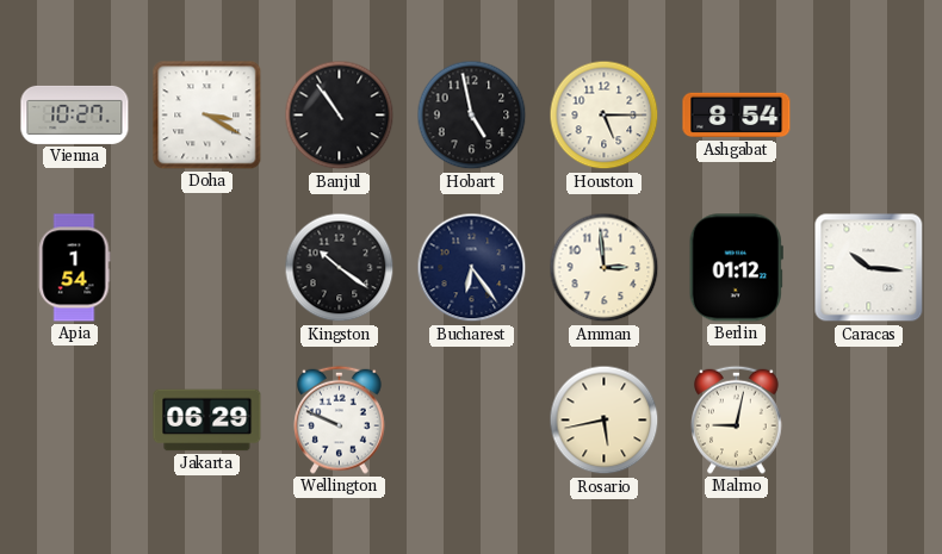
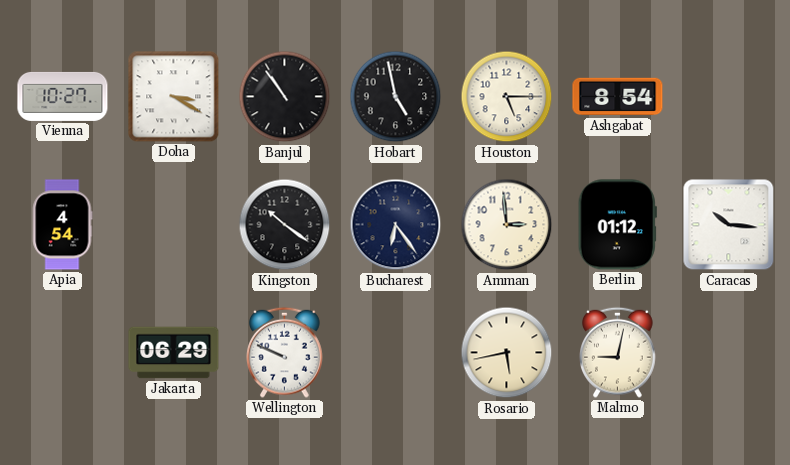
Apia: 1:54 -> 4:54 (63, 225)
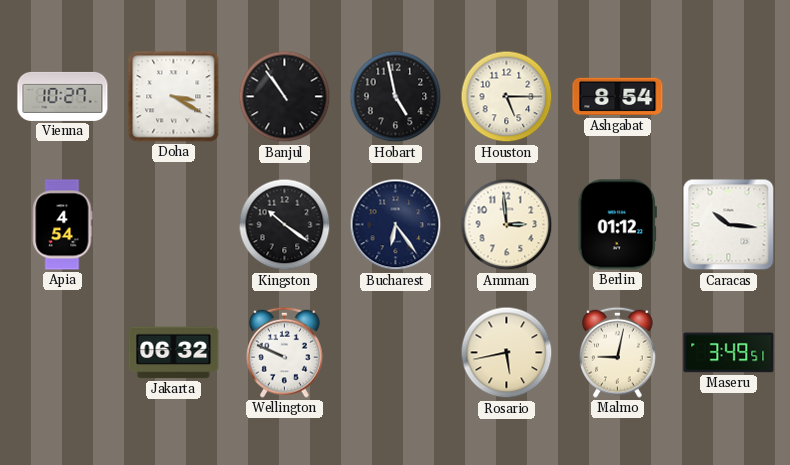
Jakarta: 06:29 -> 06:32 (174, 353)
Maseru: none -> 3:49 (729, 353)
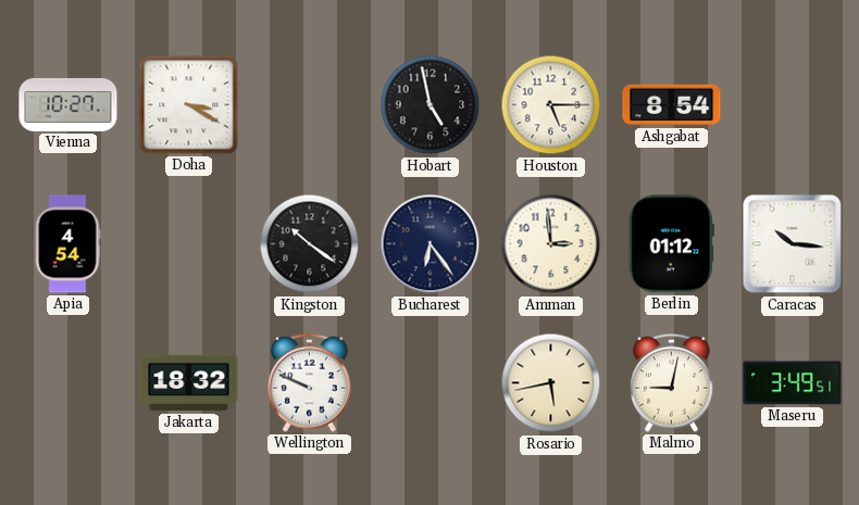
Banjul: 10:54 -> none (285, 97)
Jakarta: 06:32 -> 18:32 (189, 383)
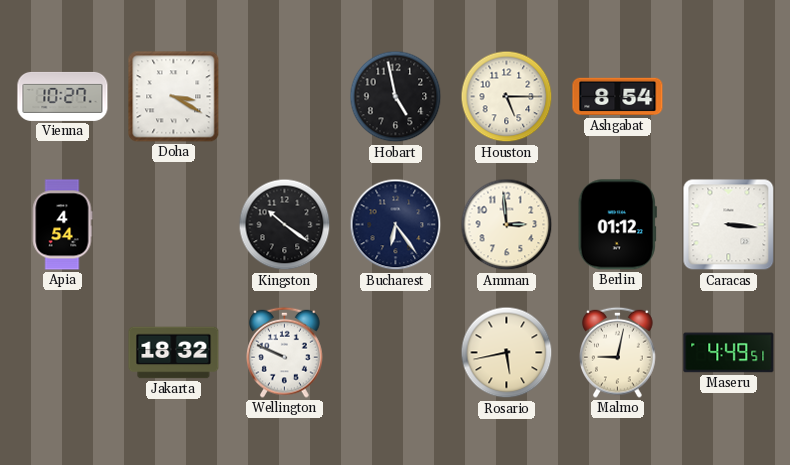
Caracas: 10:16 -> 3:16 (729, 225)
Maseru: 3:49 -> 4:49 (729, 353)
